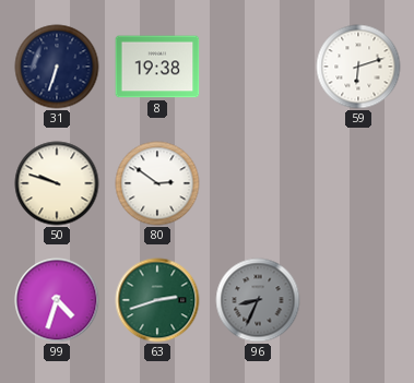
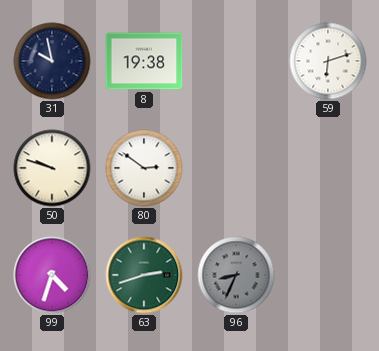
31: 6:33 -> 9:58 (52, 61)
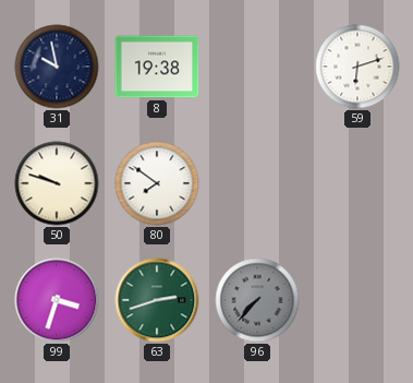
80: 2:51 -> 7:51 (157, 183)
99: 4:33 -> 3:33 (57, 300)
96: 8:34 -> 7:37 (257, 300)
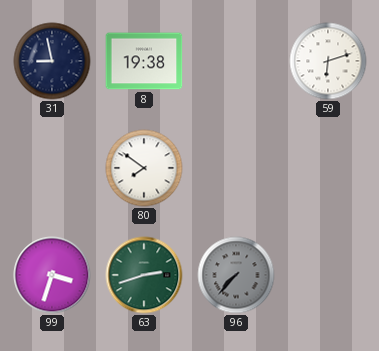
31: 9:58 -> 8:58 (52, 61)
50: 9:48 -> none (57, 183)
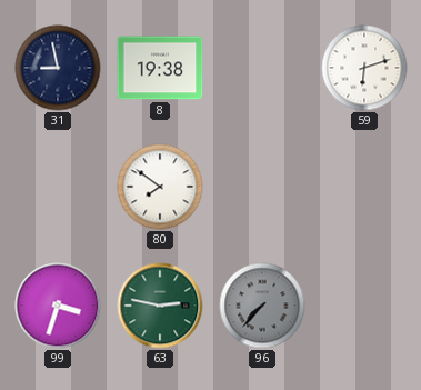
63: 2:42 -> 2:47 (160, 306)
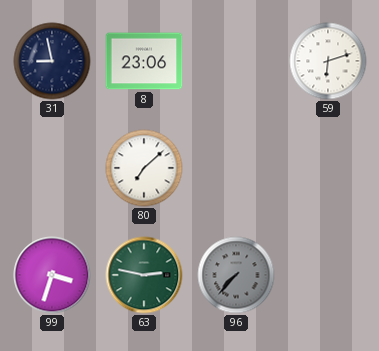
8: 19:38 -> 23:06 (144, 61)
80: 7:51 -> 7:08 (144, 168)
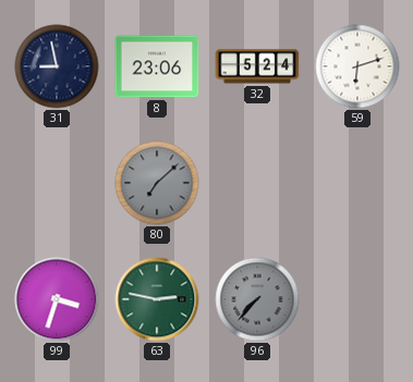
32: none -> 5:24 (257, 66)
80 dial: white -> grey (157, 183)
